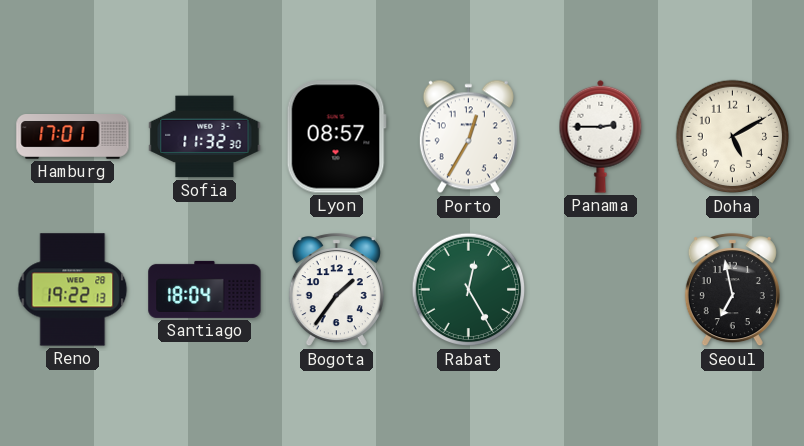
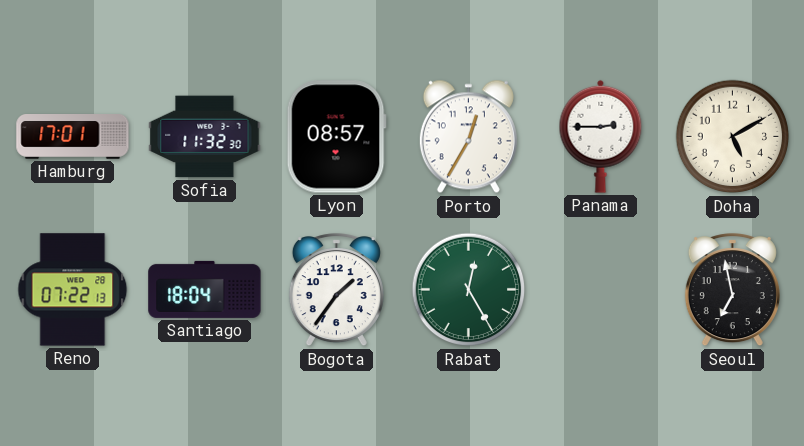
Reno: 19:22 -> 07:22 (73, 290)
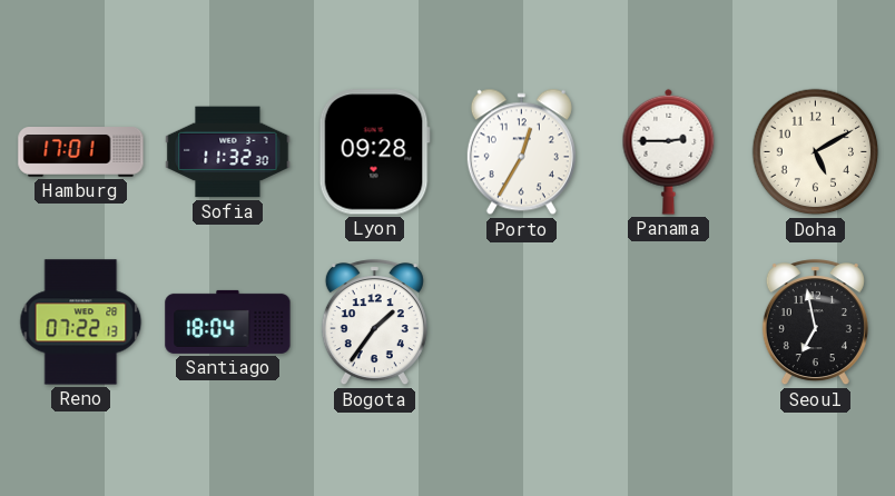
Lyon: 08:57 -> 09:28 (374, 152)
Rabat: 12:25 -> none (469, 290)
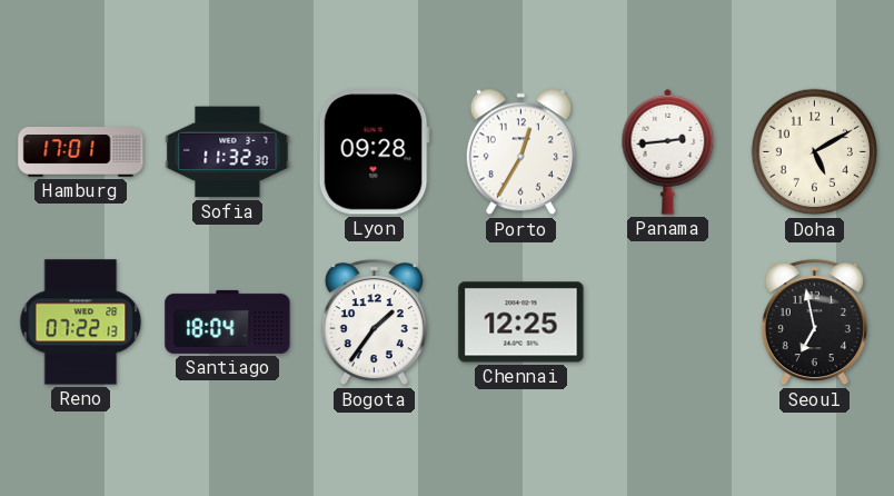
Panama: 2:45 -> 2:44 (668, 151)
Chennai: none -> 12:25 (521, 323)
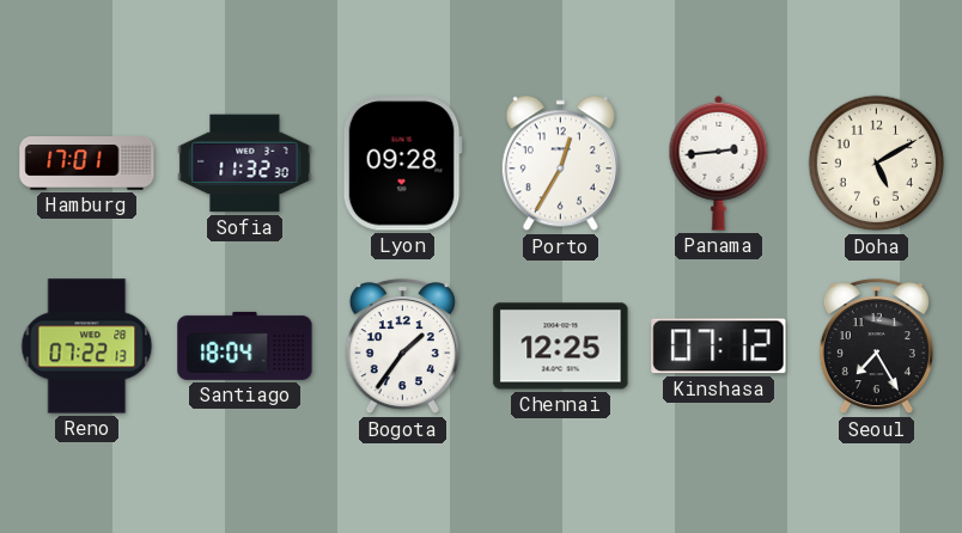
Kinshasa: none -> 07:12 (719, 347)
Seoul: 6:58 -> 7:25 (876, 347)
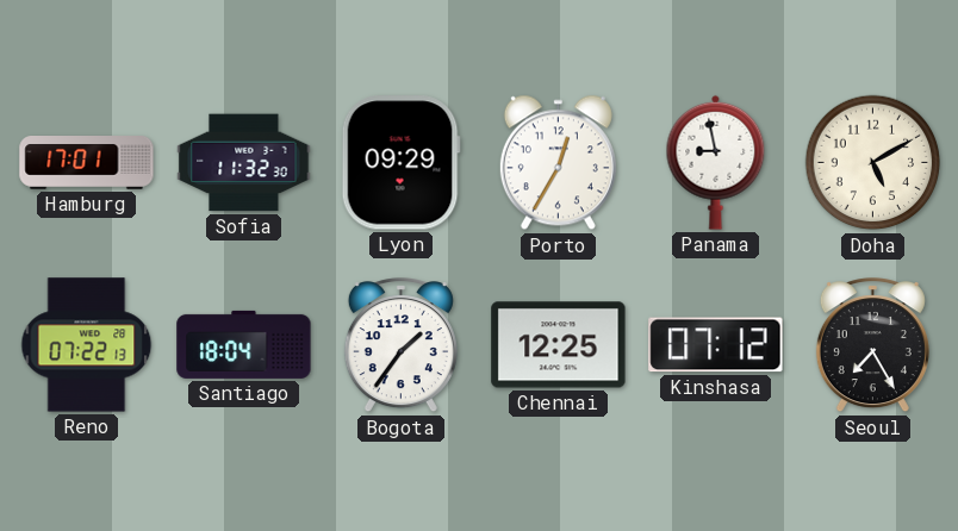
Lyon: 09:28 -> 09:29 (400, 163)
Panama: 2:44 -> 8:58 (716, 162)
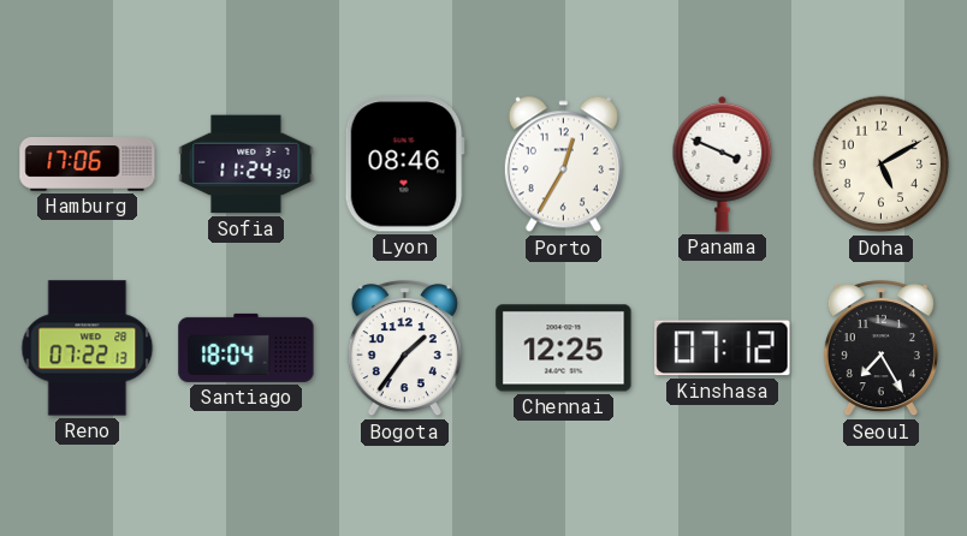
Hamburg: 17:01 -> 17:06 (88, 165)
Sofia: 11:32 -> 11:24 (247, 165)
Lyon: 09:29 -> 08:46 (404, 165)
Panama: 8:58 -> 3:49 (723, 163)
